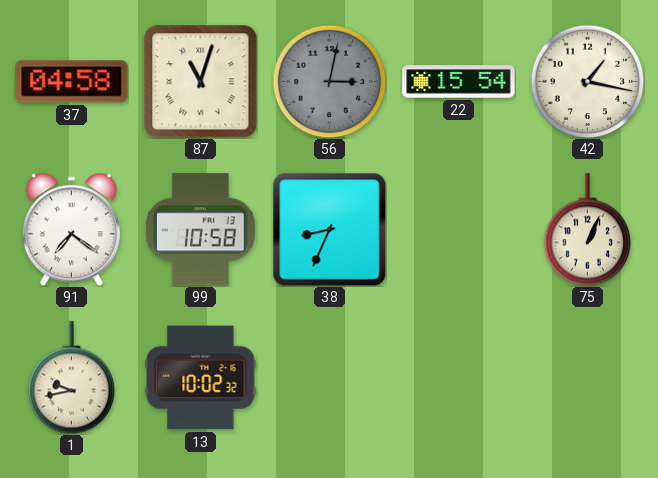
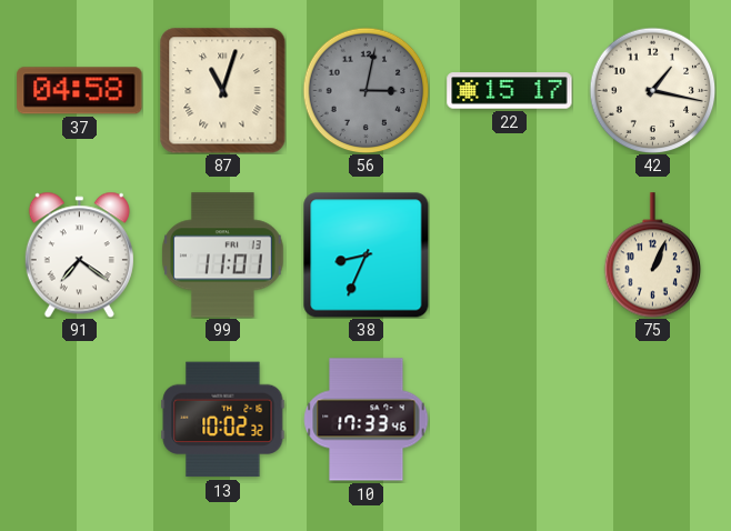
22: 15:54 -> 15:17 (510, 91)
99: 10:58 -> 11:01 (223, 256)
1: 9:43 -> none (72, 378)
10: none -> 17:33 (367, 420)
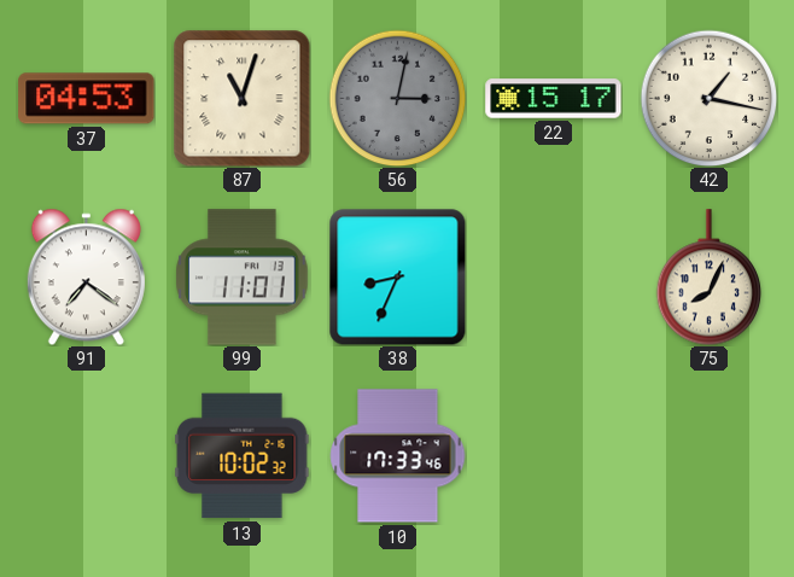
37: 04:58 -> 04:53 (87, 99)
75: 1:04 -> 8:04 (710, 278)
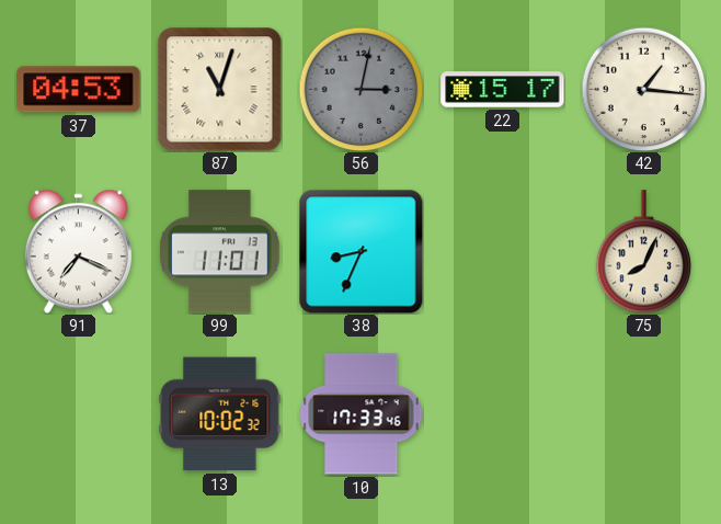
42: 1:17 -> 1:16 (643, 89)
91: 7:21 -> 7:19 (78, 251)
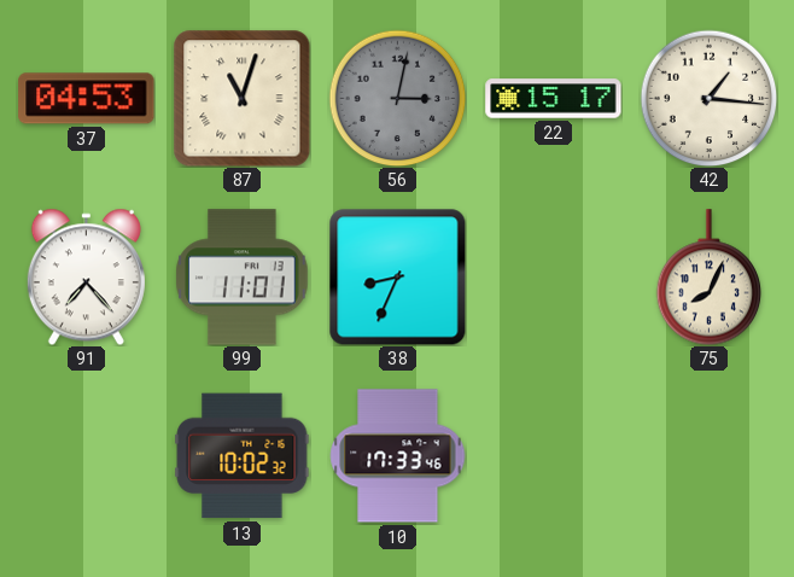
91: 7:19 -> 7:23 (86, 276)
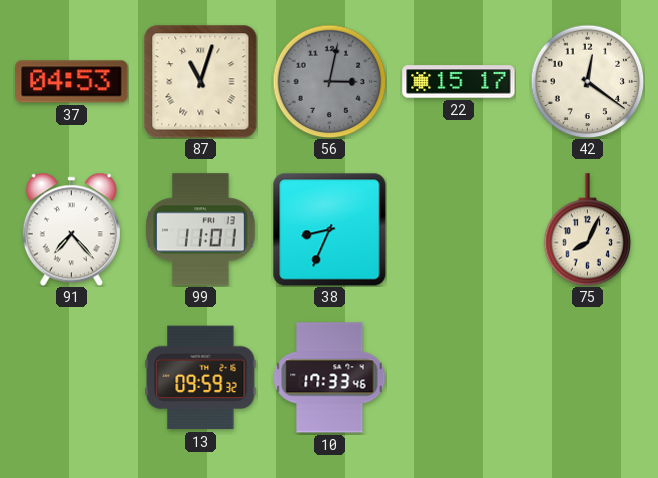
42: 1:16 -> 12:21 (587, 81)
13: 10:02 -> 09:59 (201, 378)
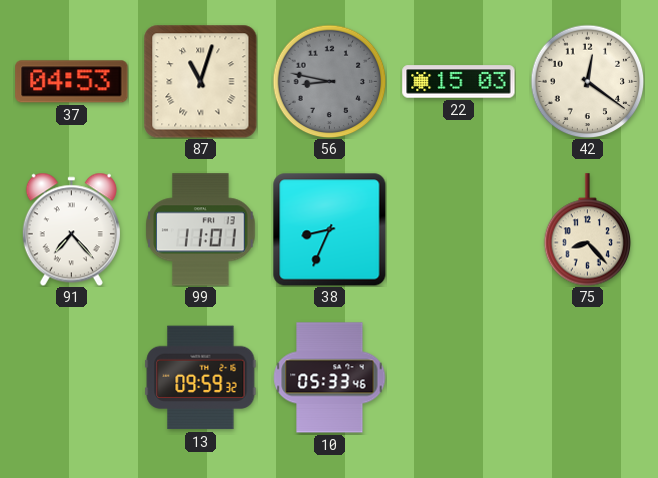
56: 3:02 -> 8:47 (329, 81)
22: 15:17 -> 15:03 (459, 82)
75: 8:04 -> 8:23 (588, 230)
10: 17:33 -> 05:33 (330, 378)
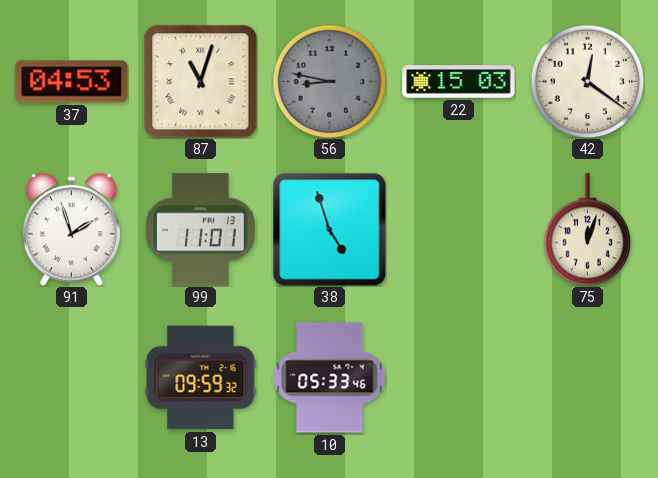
91: 7:23 -> 1:57 (71, 229)
38: 8:34 -> 4:57 (329, 229)
75: 8:23 -> 12:03 (588, 230)
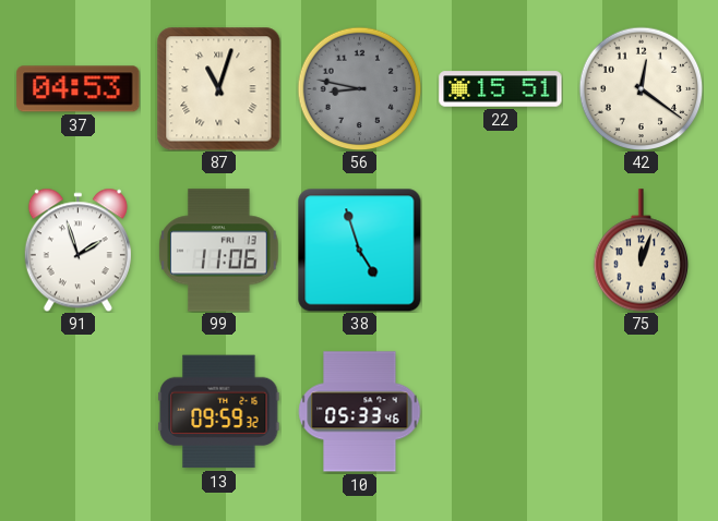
22: 15:03 -> 15:51 (501, 89)
99: 11:01 -> 11:06 (219, 251)
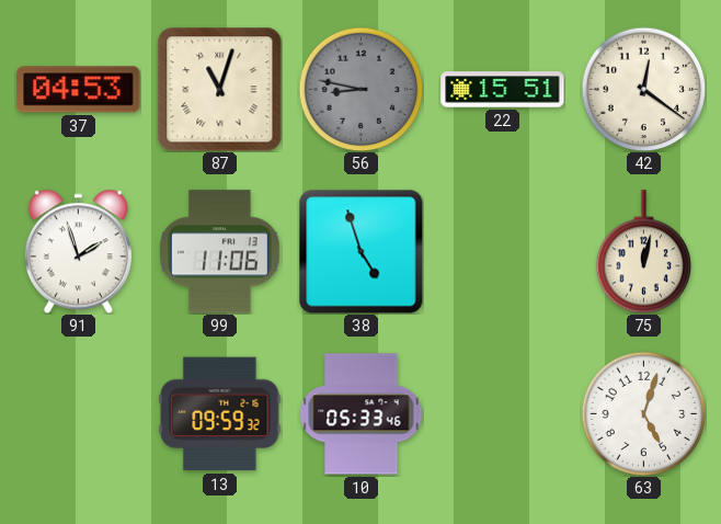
75: 12:03 -> 12:02 (644, 252)
63: none -> 5:03 (643, 413)
